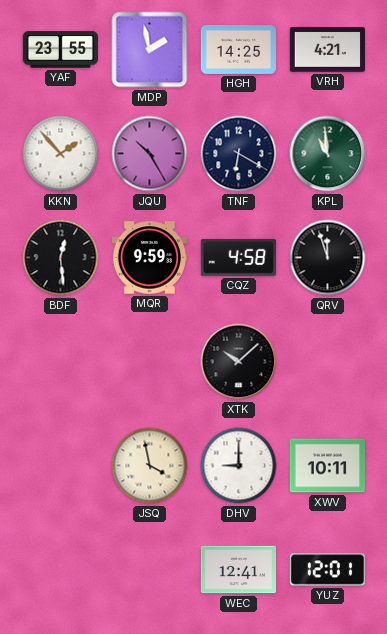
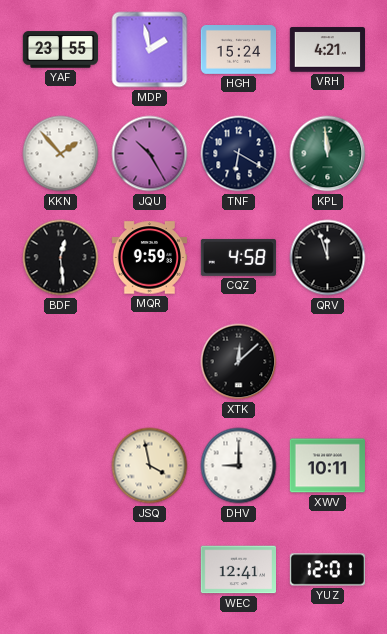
HGH: 14:25 -> 15:24 (238, 50)
KPL: 10:59 -> 11:59 (328, 154)
XTK: 10:08 -> 12:08 (239, 362)
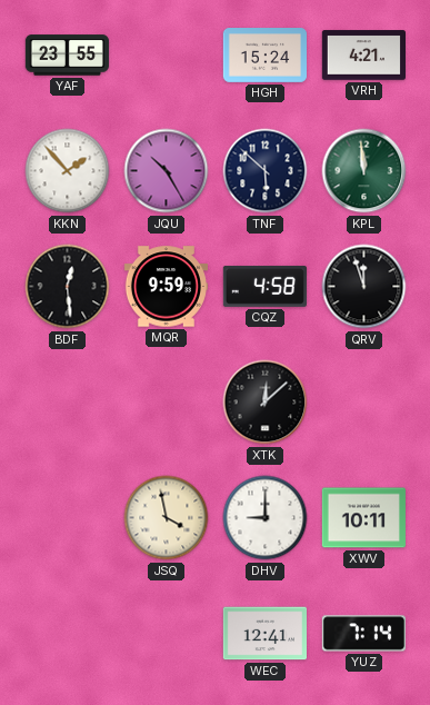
MDP: 1:58 -> none (150, 50)
TNF: 6:20 -> 5:52 (266, 171)
YUZ: 12:01 -> 7:14 (363, 634)
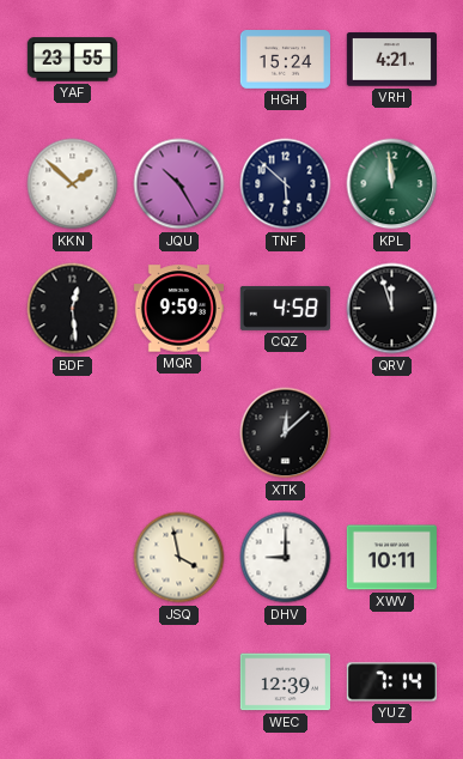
KKN: 1:53 -> 1:52 (73, 184)
WEC: 12:41 -> 12:39 (285, 682)
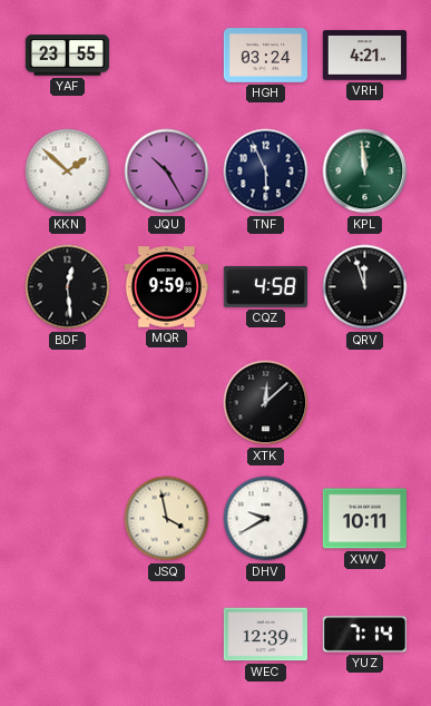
HGH: 15:24 -> 03:24 (265, 56)
TNF: 5:52 -> 5:56 (266, 171)
DHV: 9:00 -> 9:40 (266, 519)
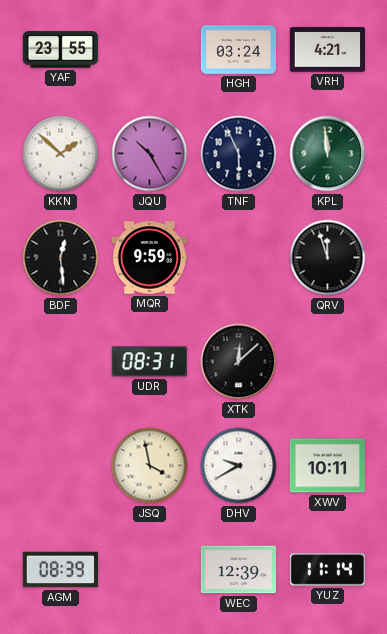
CQZ: 4:58 -> none (265, 286)
UDR: none -> 08:31 (149, 362)
AGM: none -> 08:39 (60, 570)
YUZ: 7:14 -> 11:14 (327, 570)
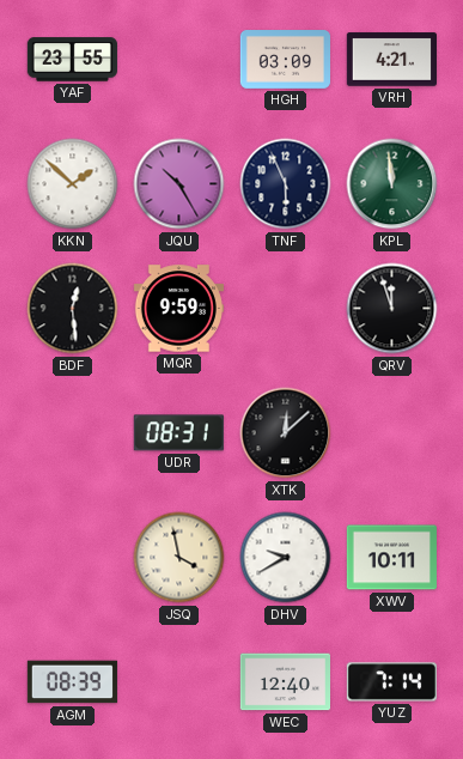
HGH: 03:24 -> 03:09 (285, 60)
WEC: 12:39 -> 12:40 (285, 682)
YUZ: 11:14 -> 7:14 (391, 682)
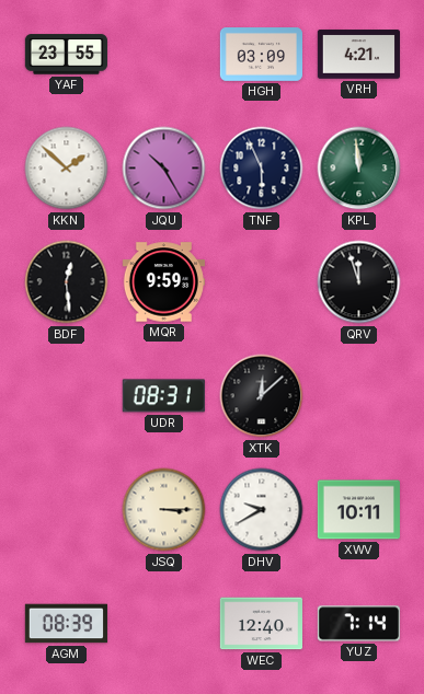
JSQ: 3:58 -> 3:15 (164, 510)
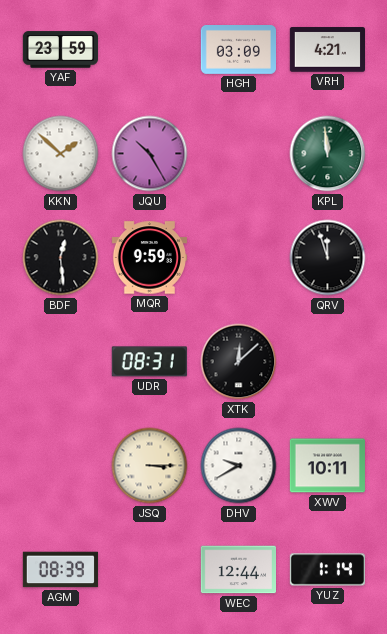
YAF: 23:55 -> 23:59 (60, 50)
TNF: 5:56 -> none (262, 169)
WEC: 12:40 -> 12:44 (238, 570)
YUZ: 7:14 -> 1:14 (327, 570)
